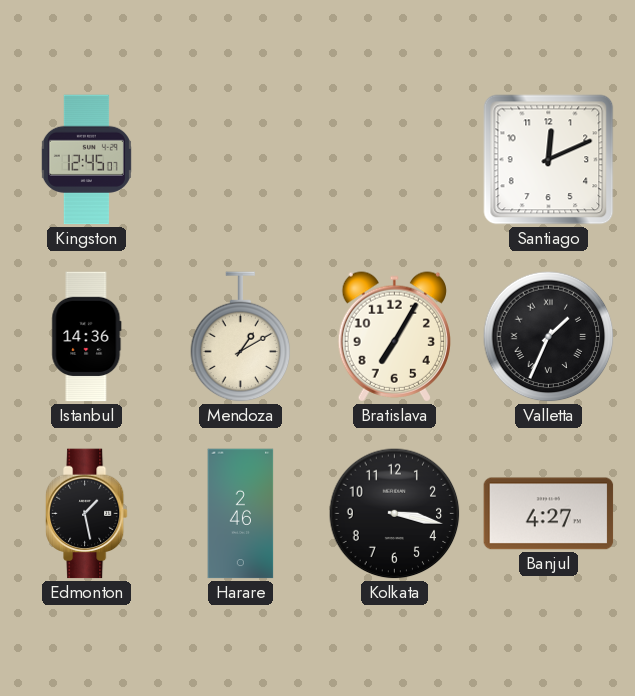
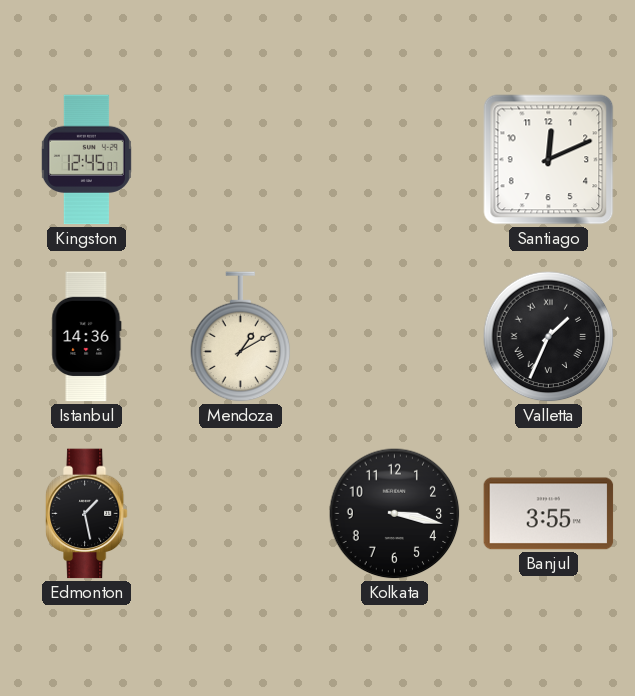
Bratislava: 7:05 -> none (394, 337)
Harare: 2:46 -> none (241, 514)
Banjul: 4:27 -> 3:55 (549, 514)
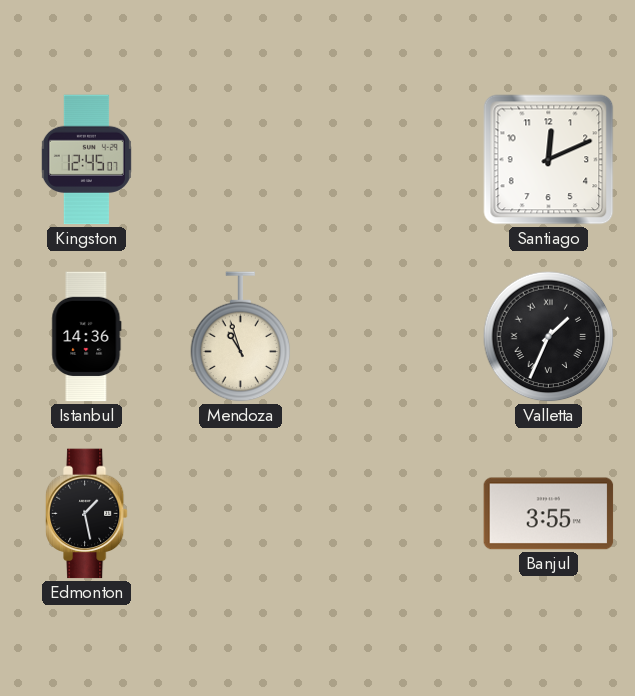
Mendoza: 1:10 -> 10:57 (241, 337)
Kolkata: 3:17 -> none (395, 514)
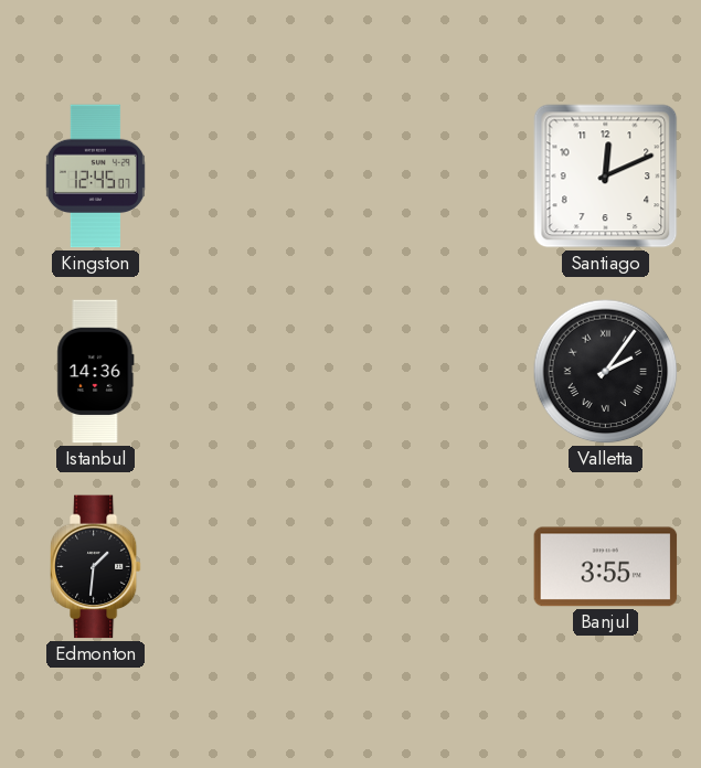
Mendoza: 10:57 -> none (241, 337)
Valletta: 1:34 -> 2:06 (606, 372)
Edmonton: 1:28 -> 1:31 (95, 567)
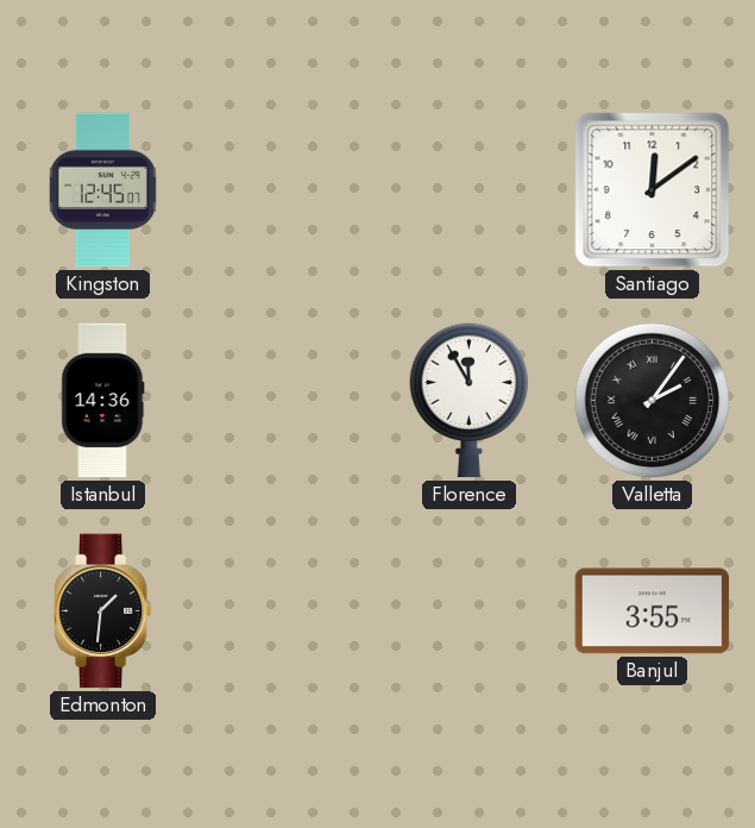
Santiago: 12:11 -> 12:09 (653, 190)
Florence: none -> 11:55 (470, 401)
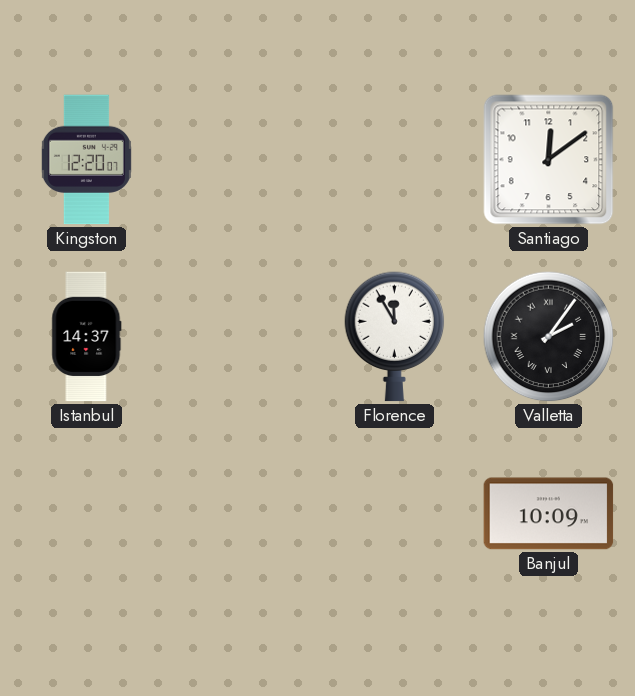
Kingston: 12:45 -> 12:20 (86, 160)
Istanbul: 14:36 -> 14:37 (87, 337)
Edmonton: 1:31 -> none (102, 611)
Banjul: 3:55 -> 10:09 (549, 514)
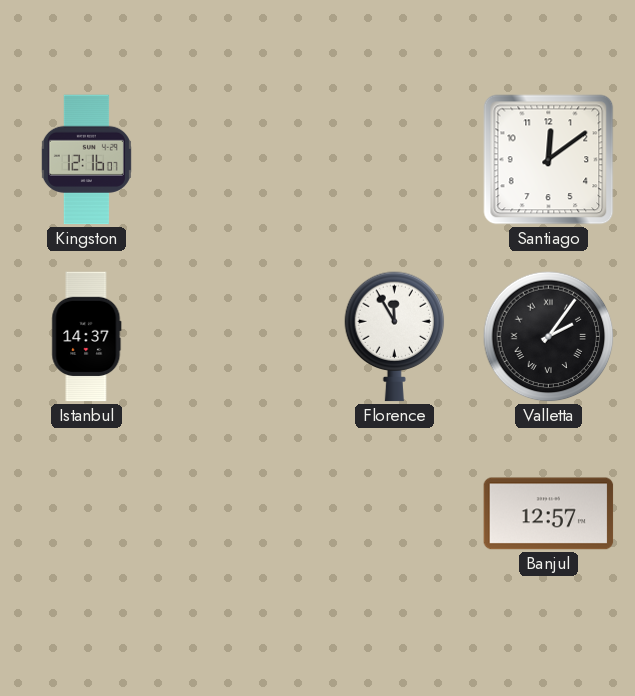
Kingston: 12:20 -> 12:16 (86, 160)
Banjul: 10:09 -> 12:57 (549, 514)
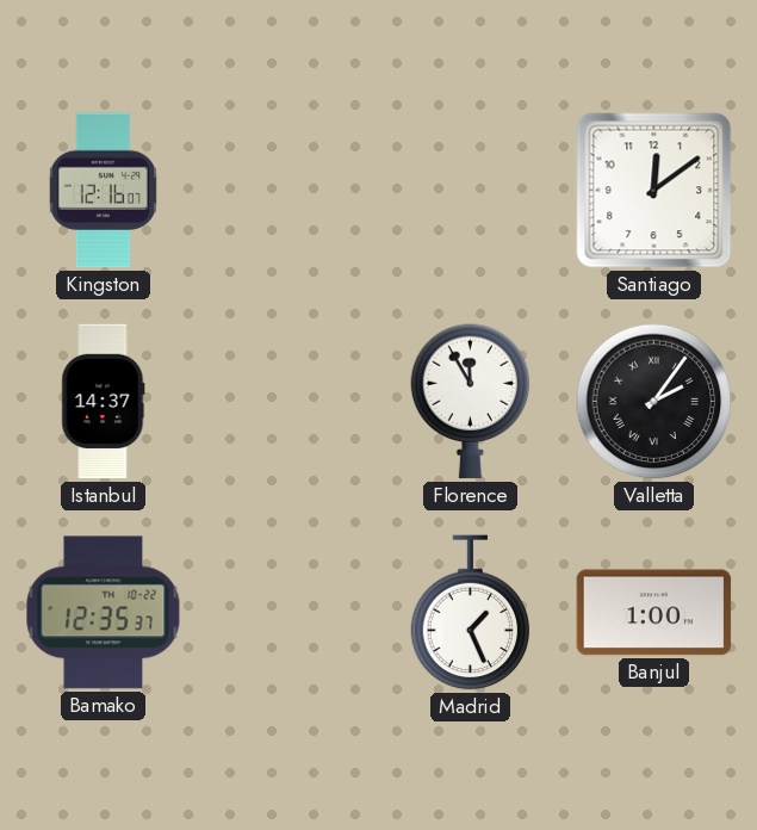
Bamako: none -> 12:35 (104, 613)
Madrid: none -> 1:26 (471, 613)
Banjul: 12:57 -> 1:00 (654, 613)
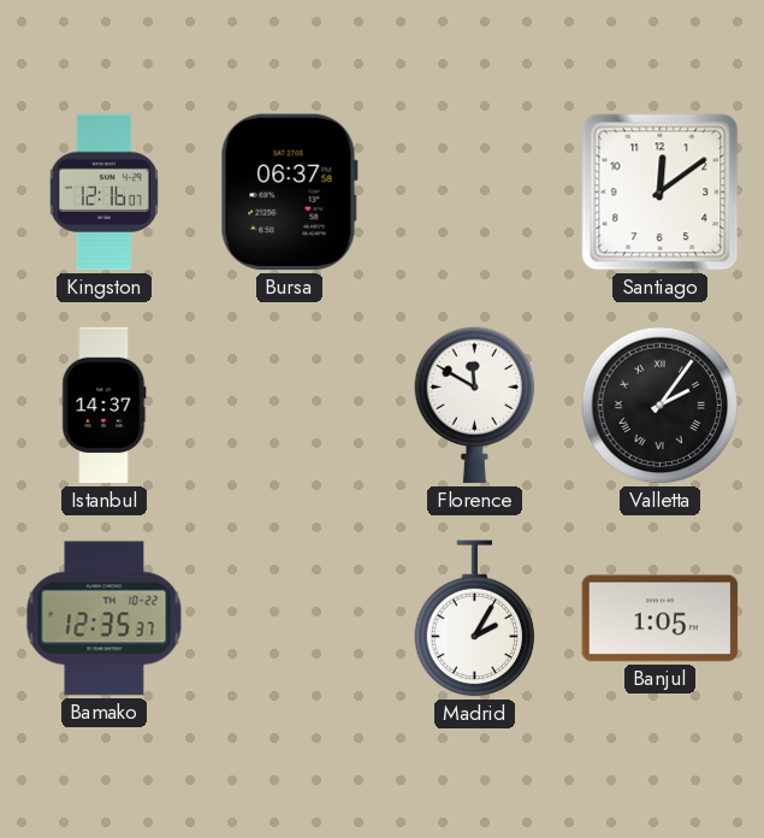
Bursa: none -> 06:37 (289, 193)
Florence: 11:55 -> 11:50 (475, 406)
Madrid: 1:26 -> 2:05 (475, 619)
Banjul: 1:00 -> 1:05 (661, 619)
